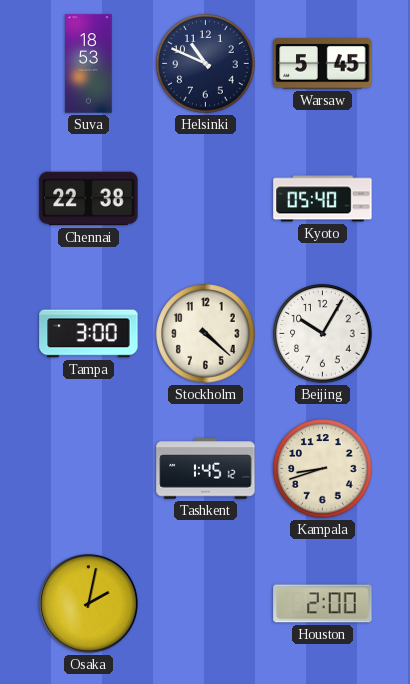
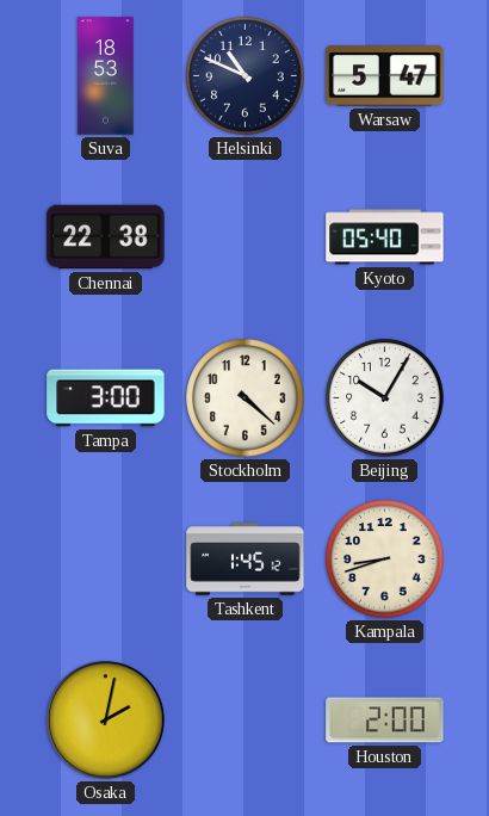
Warsaw: 5:45 -> 5:47 (385, 76)
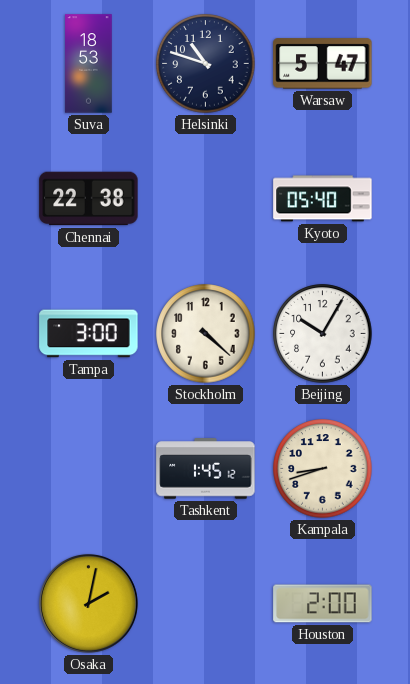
Helsinki: 10:49 -> 10:48 (206, 64)
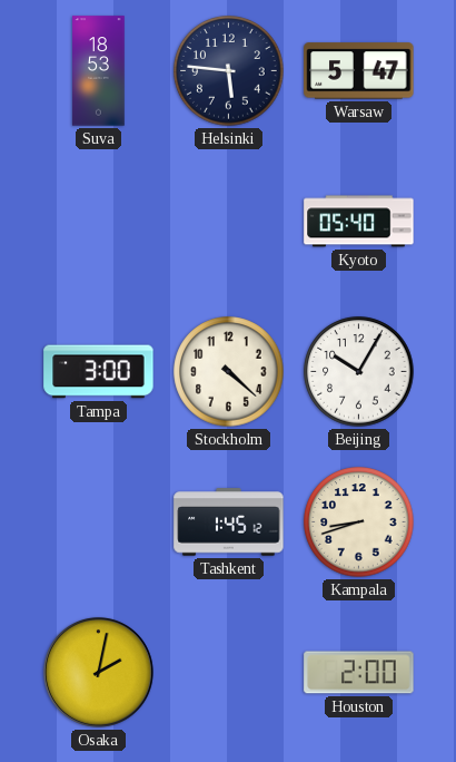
Helsinki: 10:48 -> 5:46 (229, 71)
Chennai: 22:38 -> none (89, 199)
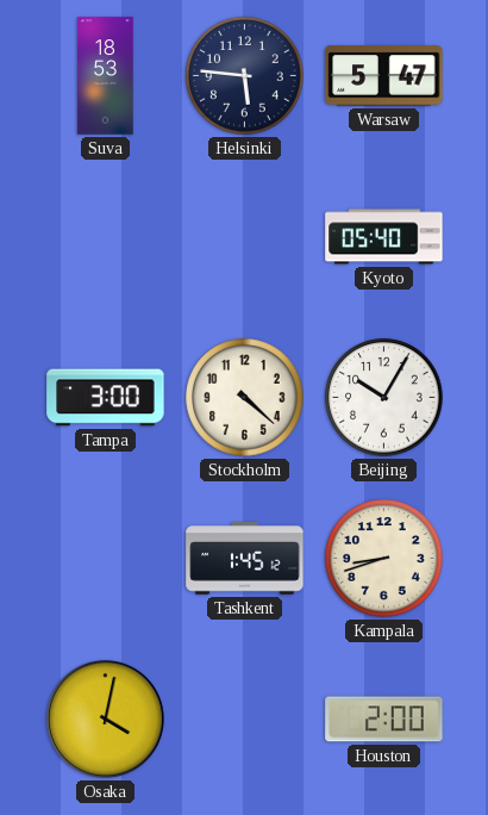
Osaka: 2:02 -> 4:02 (105, 718)
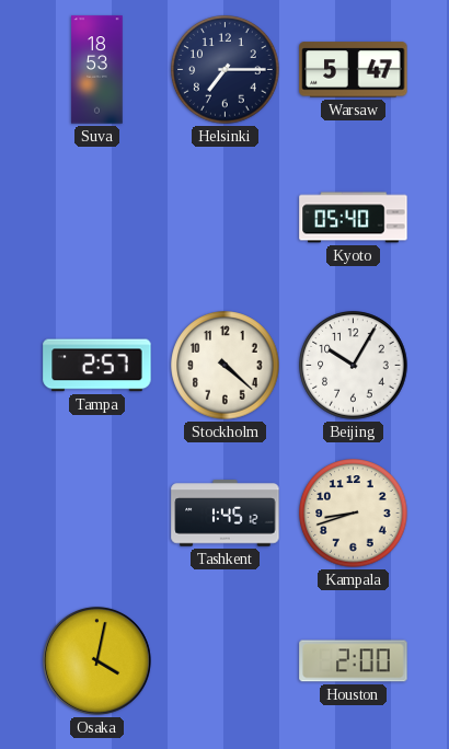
Helsinki: 5:46 -> 7:15 (226, 70)
Tampa: 3:00 -> 2:57 (97, 366)
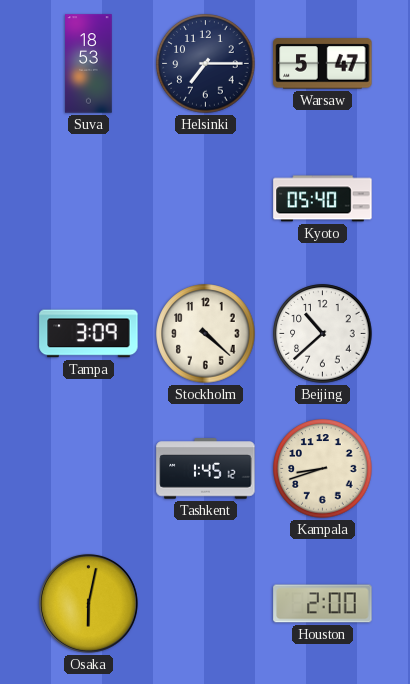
Tampa: 2:57 -> 3:09 (89, 334)
Beijing: 10:05 -> 10:38 (323, 334)
Osaka: 4:02 -> 6:02 (88, 603)
